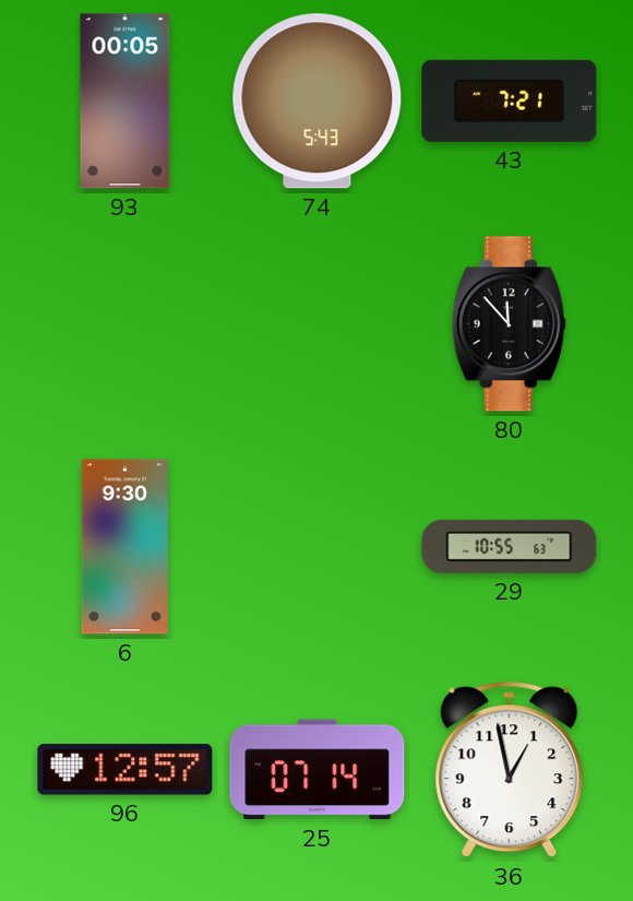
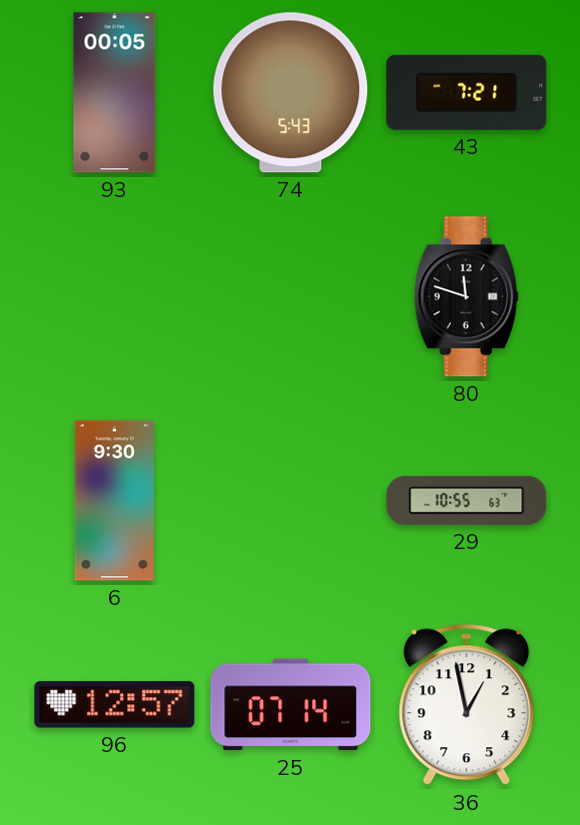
80: 11:53 -> 11:48 (466, 297)
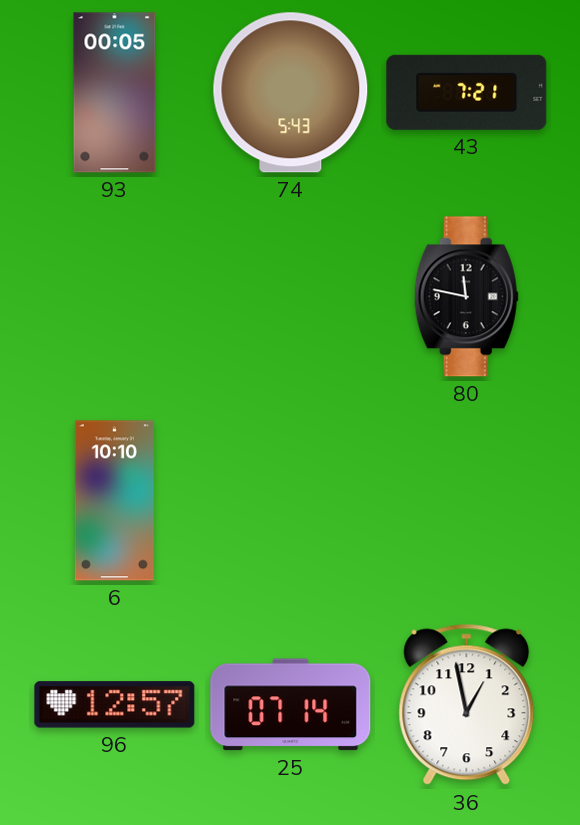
80: 11:48 -> 11:47 (466, 297)
6: 9:30 -> 10:10 (114, 501)
29: 10:55 -> none (467, 500)
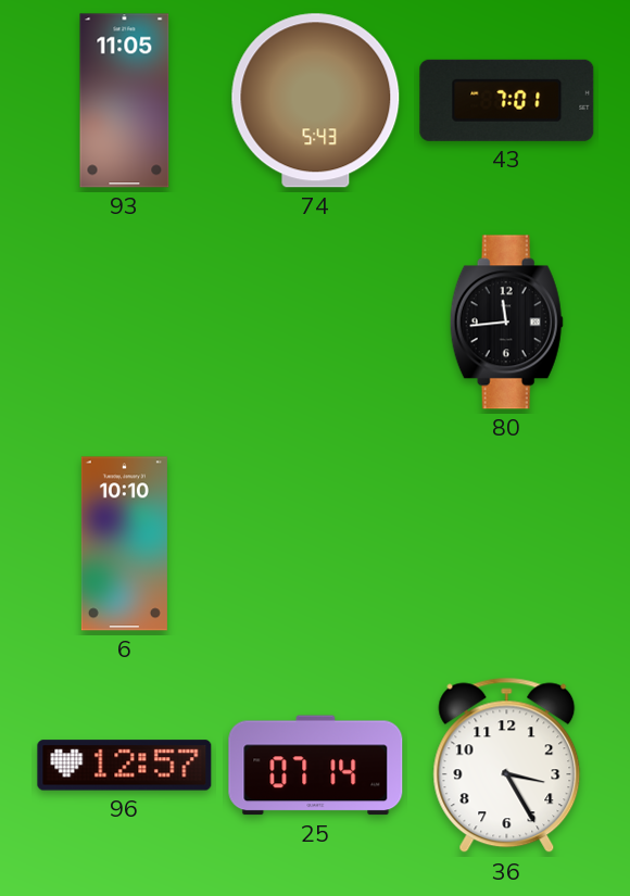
93: 00:05 -> 11:05 (125, 101)
43: 7:21 -> 7:01 (507, 100)
80: 11:47 -> 11:44 (506, 323)
36: 12:58 -> 3:25 (507, 766)
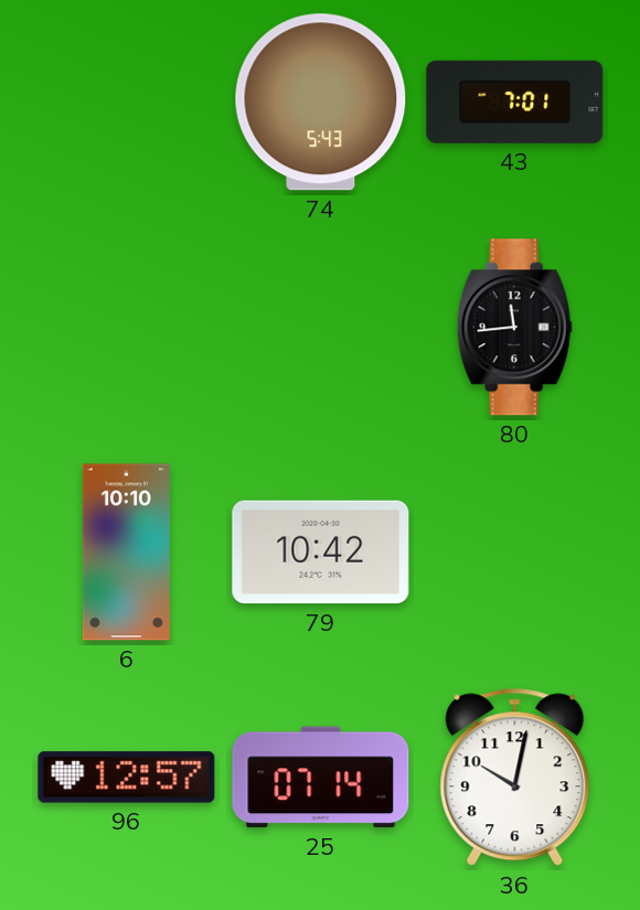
93: 11:05 -> none (125, 101)
79: none -> 10:42 (321, 553)
36: 3:25 -> 10:02 (515, 778)
